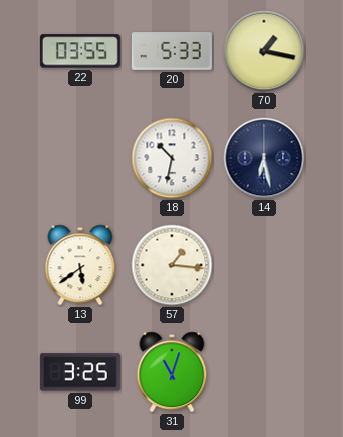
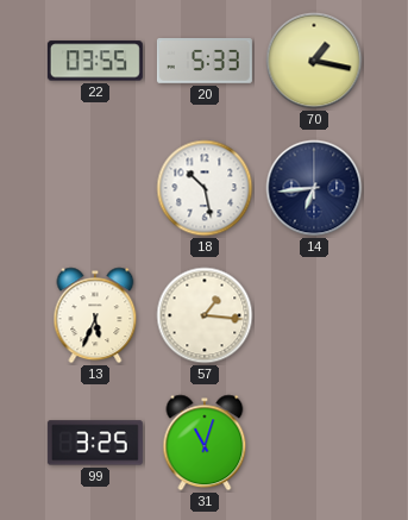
18: 10:32 -> 10:28 (205, 188)
14: 6:28 -> 6:44 (314, 188)
13: 5:39 -> 5:34 (95, 315)
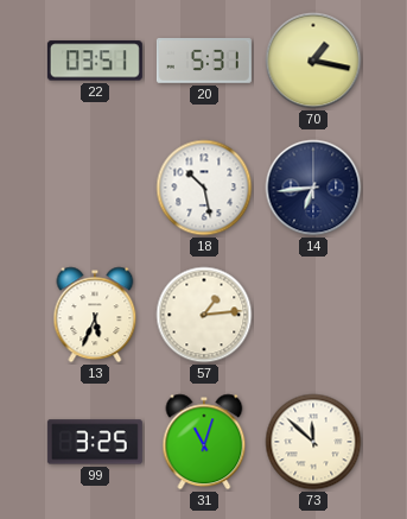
22: 03:55 -> 03:51 (95, 61)
20: 5:33 -> 5:31 (204, 62)
57: 1:16 -> 1:14 (204, 315)
73: none -> 11:52 (313, 442)
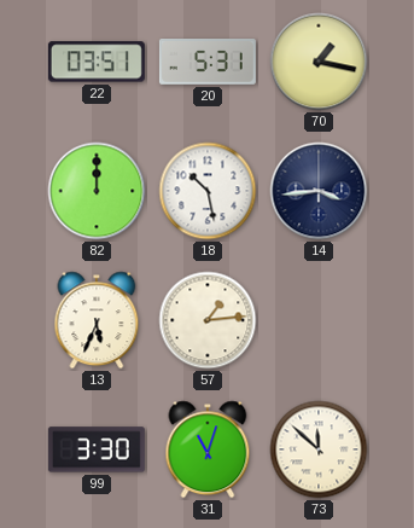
82: none -> 12:00 (97, 191)
14: 6:44 -> 3:44 (319, 191)
99: 3:25 -> 3:30 (97, 449)
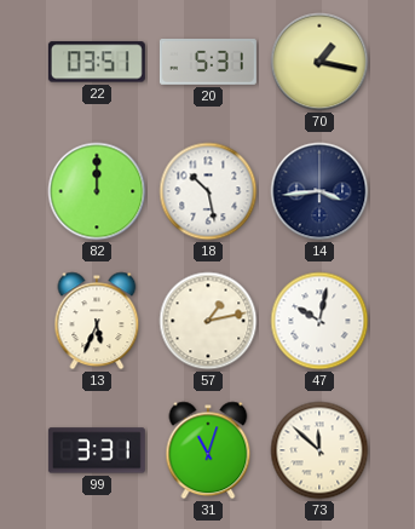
57: 1:14 -> 1:13 (208, 321)
47: none -> 10:02 (319, 321)
99: 3:30 -> 3:31 (97, 450)
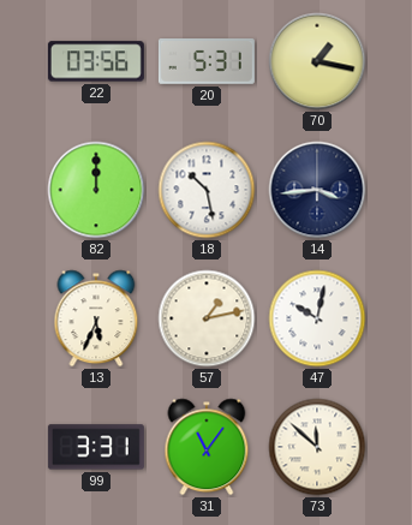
22: 03:51 -> 03:56 (96, 61)
31: 11:03 -> 11:06 (207, 447)
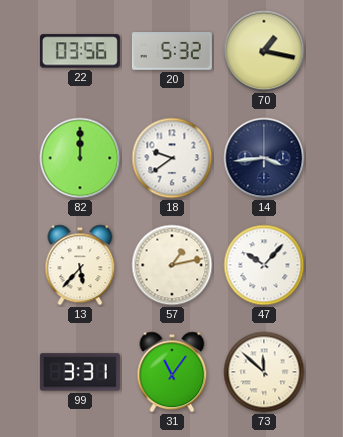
20: 5:31 -> 5:32 (172, 52)
18: 10:28 -> 9:39 (172, 158)
13: 5:34 -> 5:37 (80, 265)
47: 10:02 -> 10:07 (264, 265)
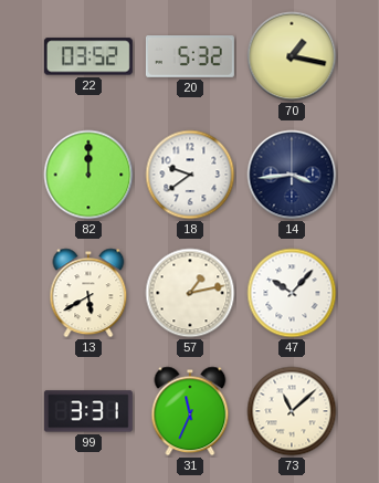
22: 03:56 -> 03:52 (88, 56)
13: 5:37 -> 5:40 (88, 293)
31: 11:06 -> 11:34 (190, 411)
73: 11:52 -> 11:08 (292, 411)
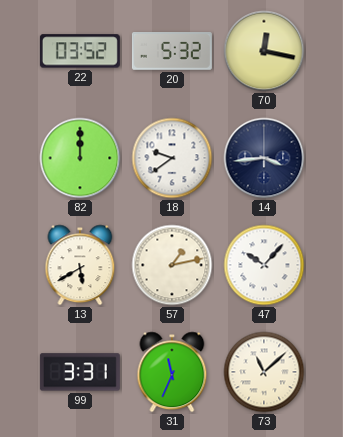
70: 1:17 -> 12:17 (264, 51)
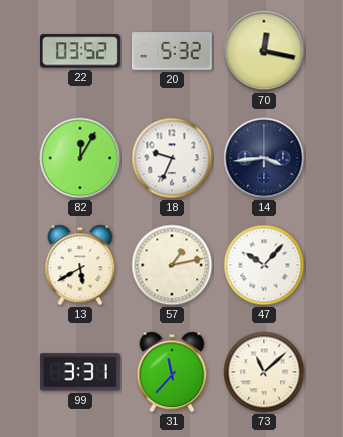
82: 12:00 -> 12:05 (80, 158)
18: 9:39 -> 9:34 (172, 158)
31: 11:34 -> 11:37 (172, 372)
